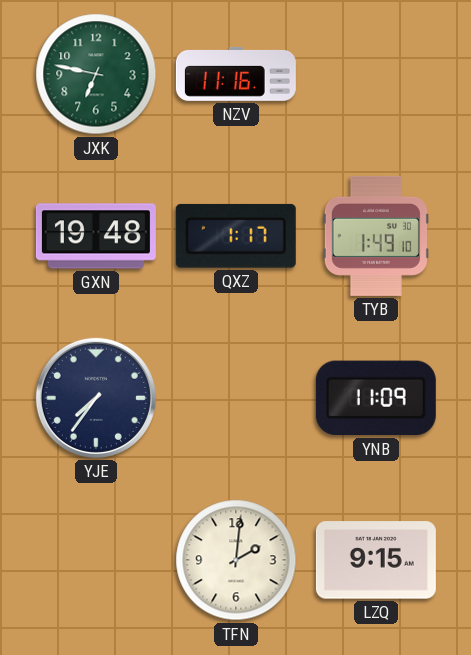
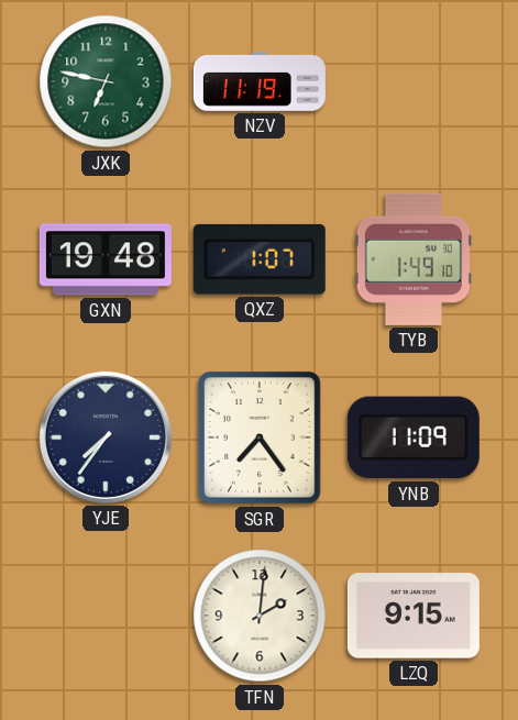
NZV: 11:16 -> 11:19 (260, 81)
QXZ: 1:17 -> 1:07 (260, 259)
SGR: none -> 7:24 (261, 437)
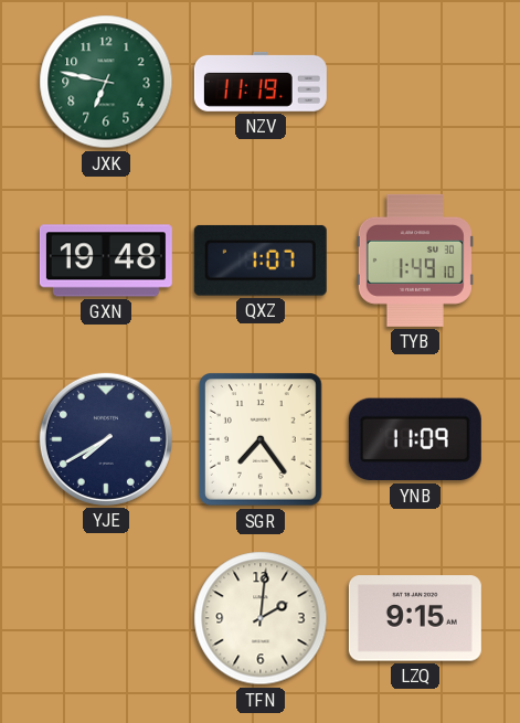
YJE: 7:36 -> 7:40 (106, 439)
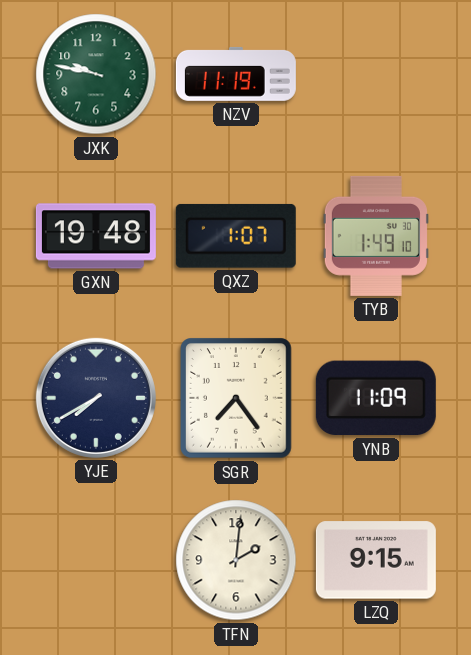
JXK: 6:47 -> 9:47 (96, 74)
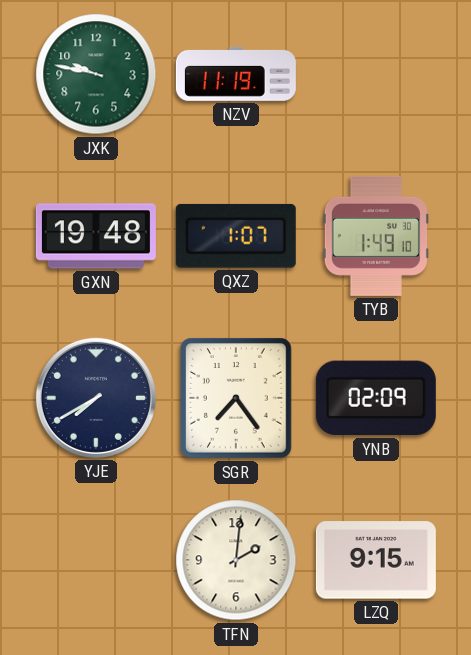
YNB: 11:09 -> 02:09 (376, 398)
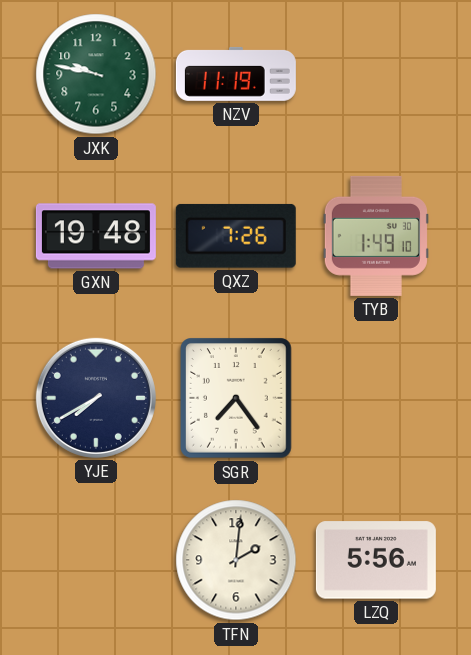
QXZ: 1:07 -> 7:26 (236, 236)
YNB: 02:09 -> none (376, 398)
LZQ: 9:15 -> 5:56 (376, 560)
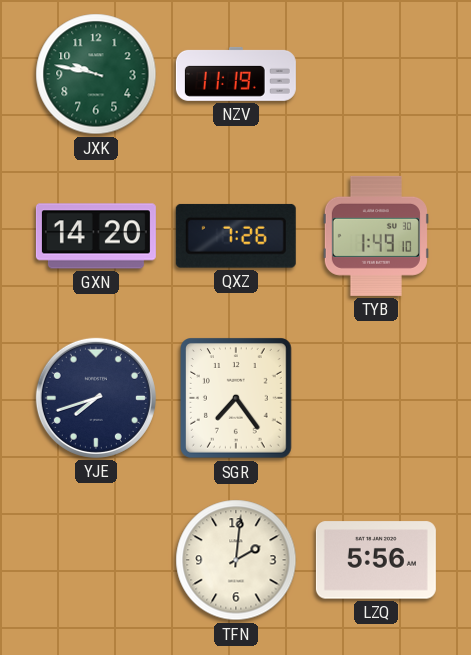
GXN: 19:48 -> 14:20 (96, 236)
YJE: 7:40 -> 7:42 (96, 398)
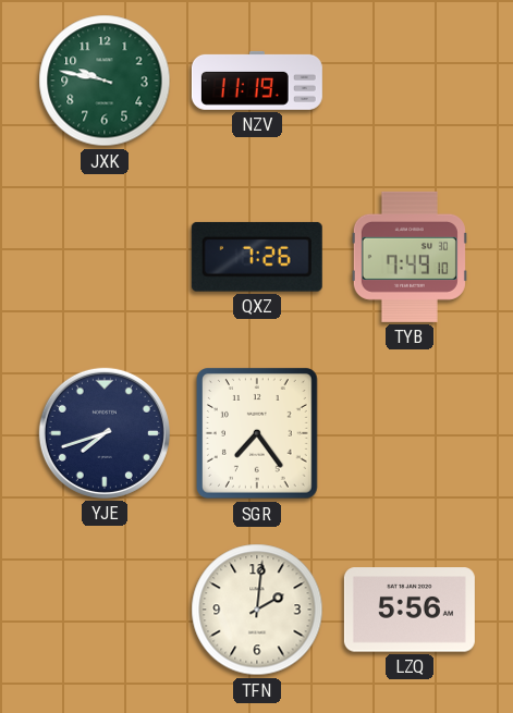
GXN: 14:20 -> none (96, 236)
TYB: 1:49 -> 7:49 (410, 257)
